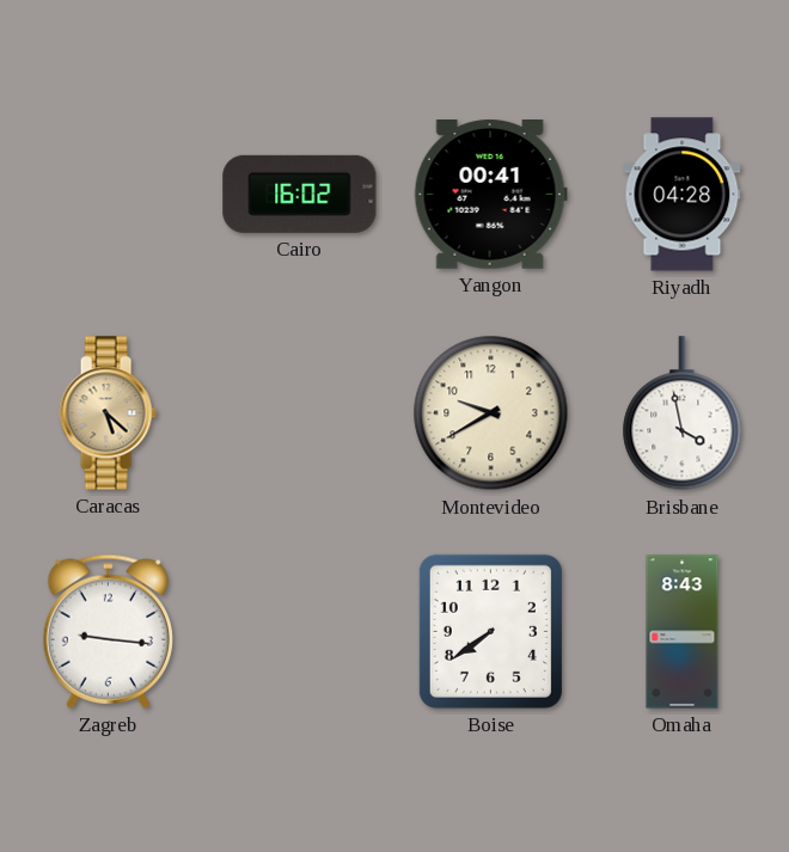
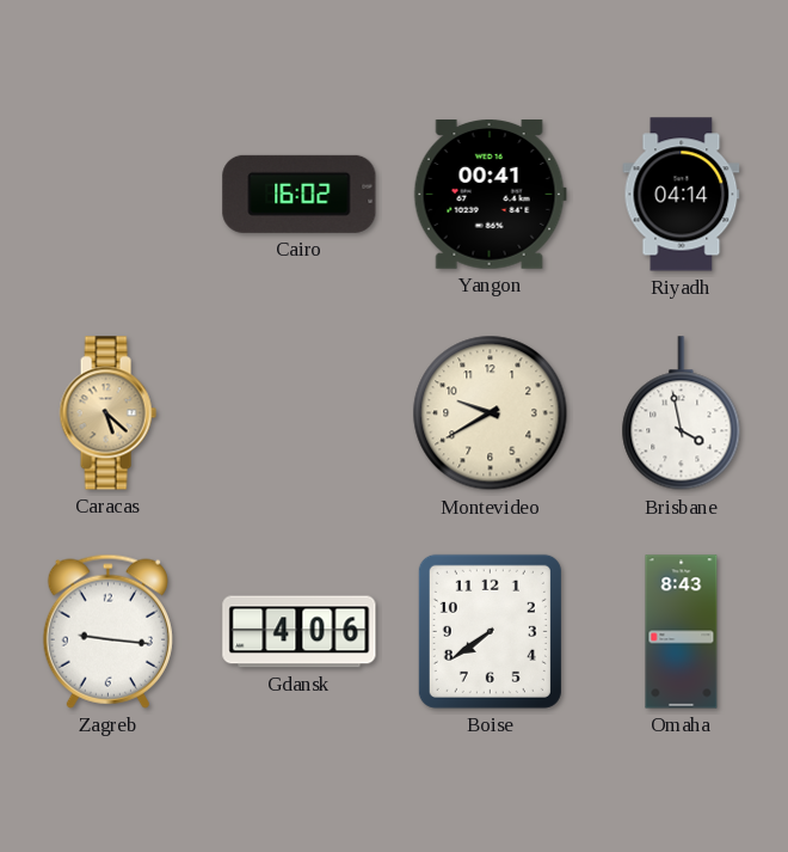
Riyadh: 04:28 -> 04:14 (682, 195)
Gdansk: none -> 4:06 (300, 632)
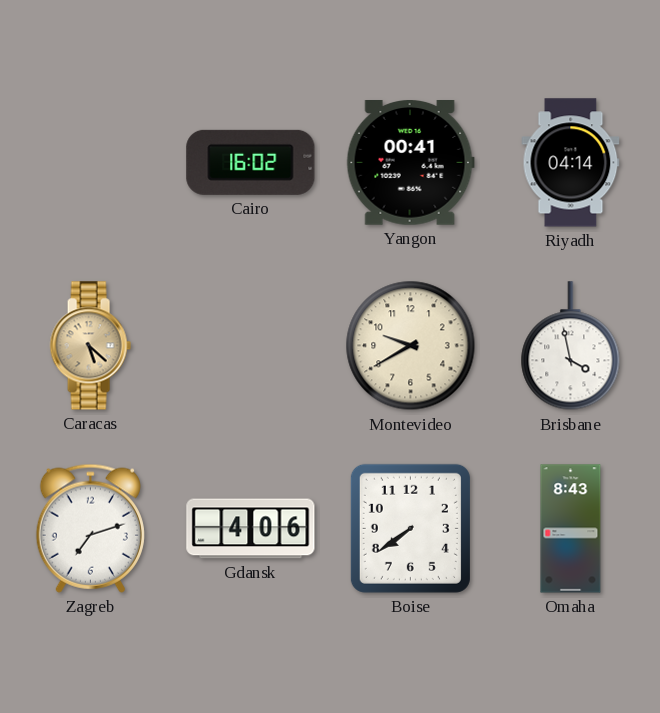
Zagreb: 9:16 -> 7:12 (90, 528)
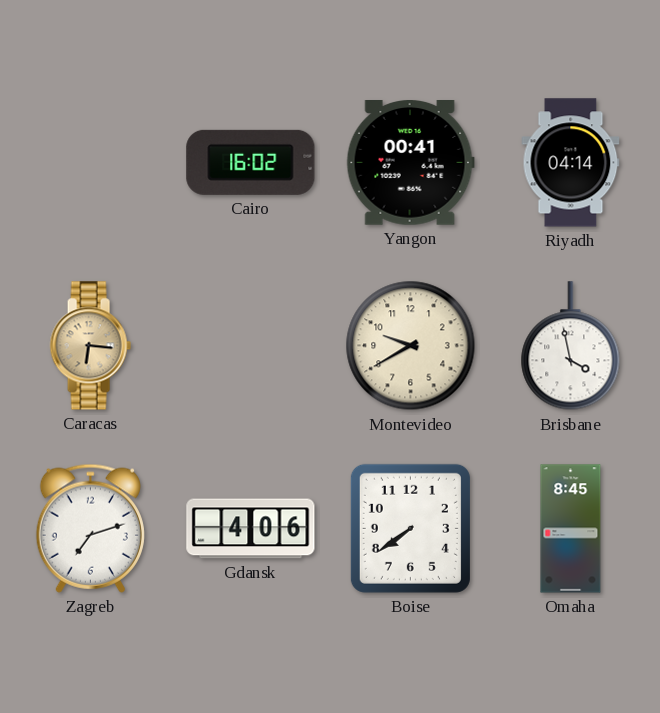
Caracas: 5:22 -> 6:16 (90, 346)
Omaha: 8:43 -> 8:45 (571, 529)
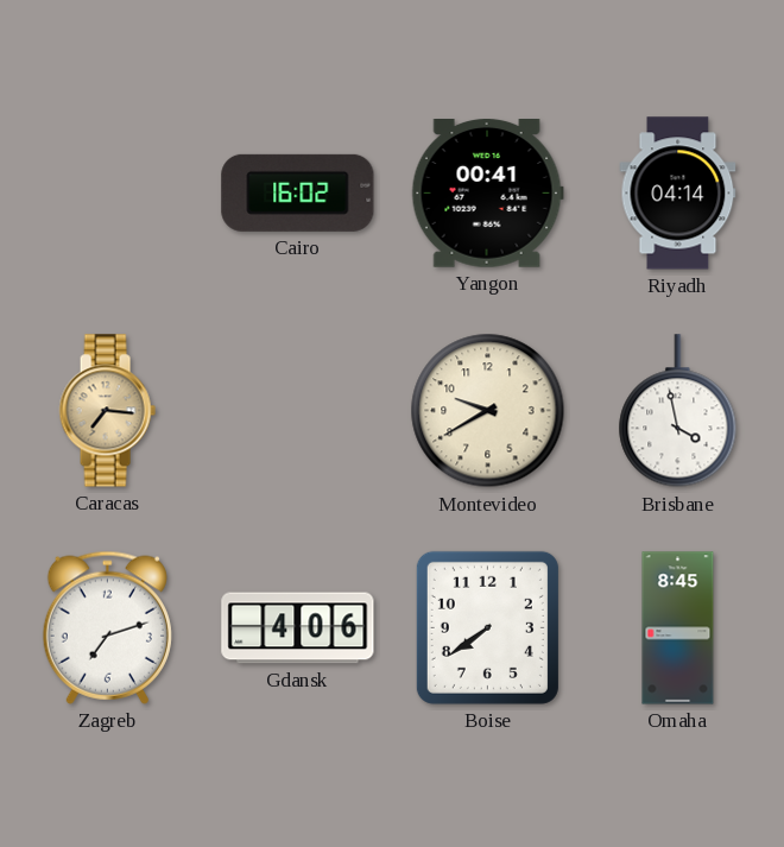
Caracas: 6:16 -> 7:16 (107, 411)
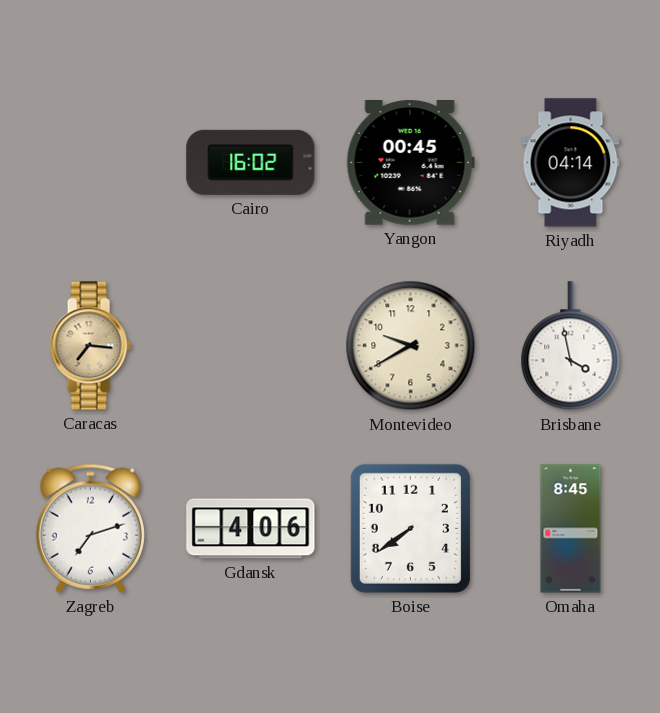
Yangon: 00:41 -> 00:45 (410, 163)
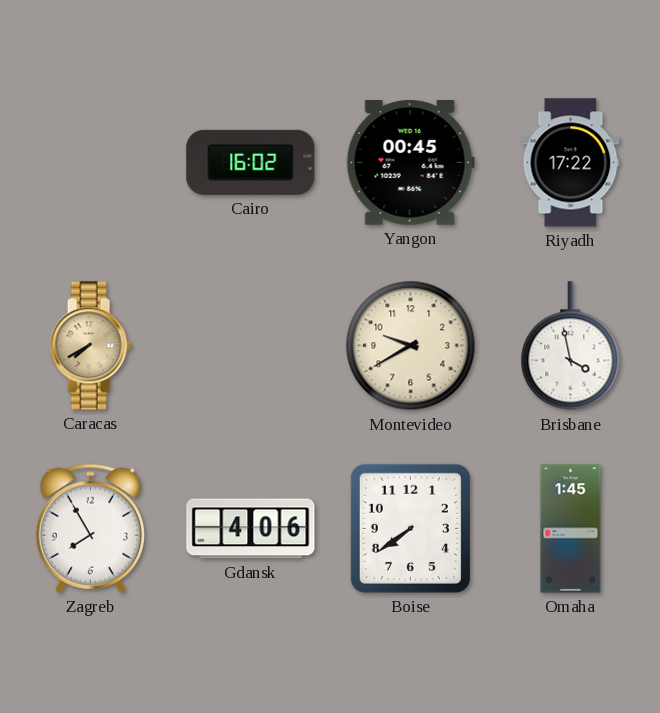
Riyadh: 04:14 -> 17:22 (571, 163)
Caracas: 7:16 -> 7:40 (90, 346)
Zagreb: 7:12 -> 7:55 (90, 528)
Omaha: 8:45 -> 1:45 (571, 529)
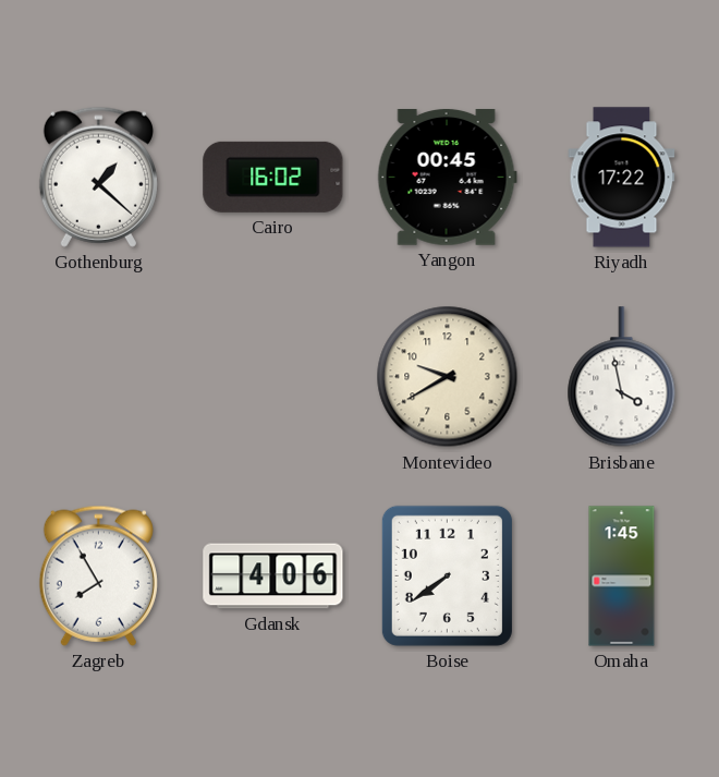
Gothenburg: none -> 1:22 (98, 177)
Caracas: 7:40 -> none (90, 346)
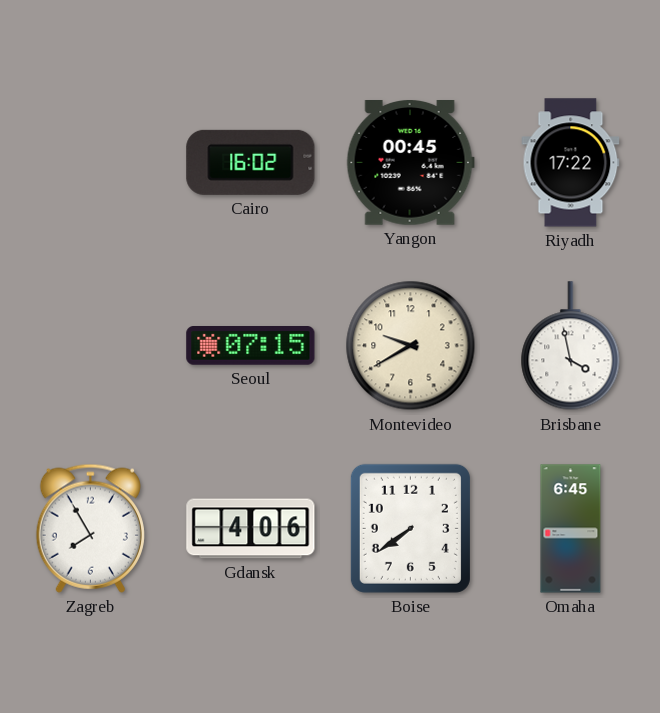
Gothenburg: 1:22 -> none (98, 177)
Seoul: none -> 07:15 (251, 346)
Omaha: 1:45 -> 6:45 (571, 529)
